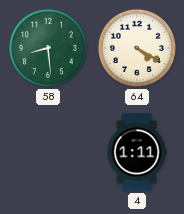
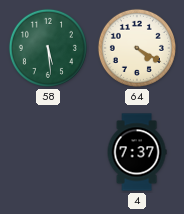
58: 8:29 -> 5:29 (48, 48)
4: 1:11 -> 7:37 (137, 152)
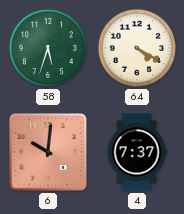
58: 5:29 -> 5:33 (48, 48)
6: none -> 10:01 (49, 153)
